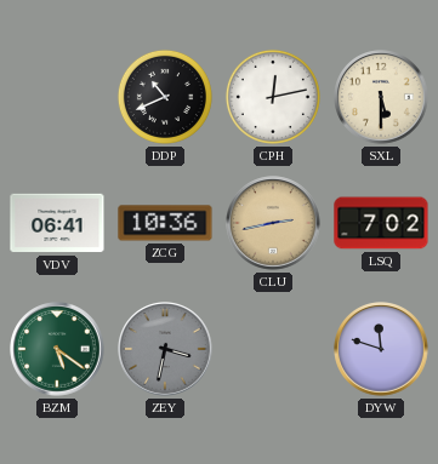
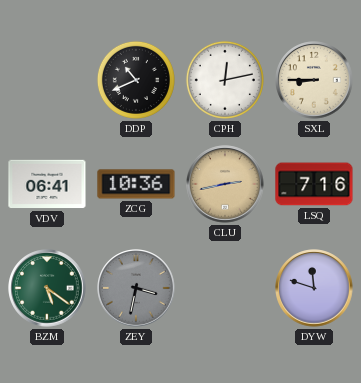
SXL: 5:30 -> 8:45 (314, 80)
LSQ: 7:02 -> 7:16 (314, 184)
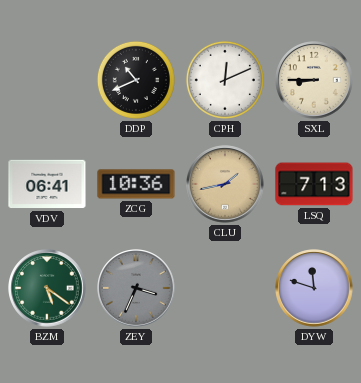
CPH: 12:13 -> 12:11 (225, 80)
CLU: 2:43 -> 1:43 (225, 184)
LSQ: 7:16 -> 7:13 (314, 184)
ZEY: 3:32 -> 3:34 (136, 288)
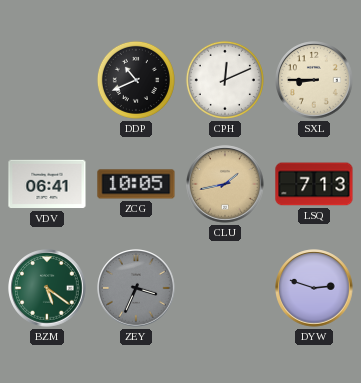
ZCG: 10:36 -> 10:05 (136, 184)
DYW: 11:48 -> 2:48 (314, 288)
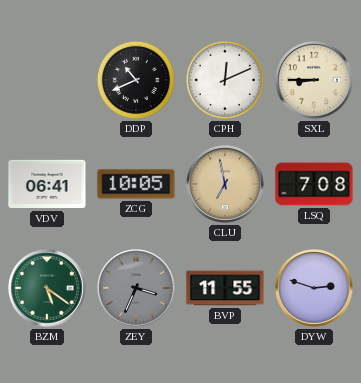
CLU: 1:43 -> 6:58 (225, 184)
LSQ: 7:13 -> 7:08 (314, 184)
BVP: none -> 11:55 (225, 288)
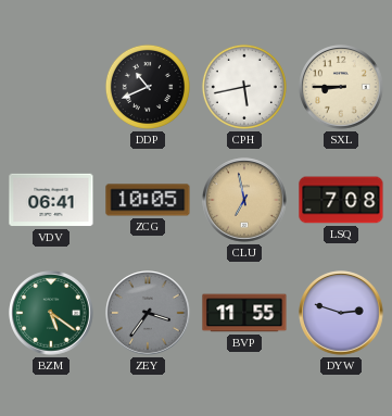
CPH: 12:11 -> 5:43 (244, 87)
ZEY: 3:34 -> 3:36 (148, 313)
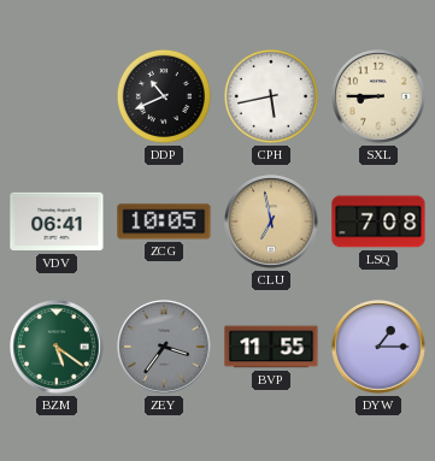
DYW: 2:48 -> 1:15 (378, 347)
